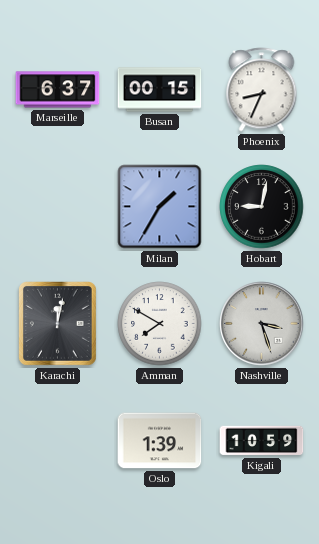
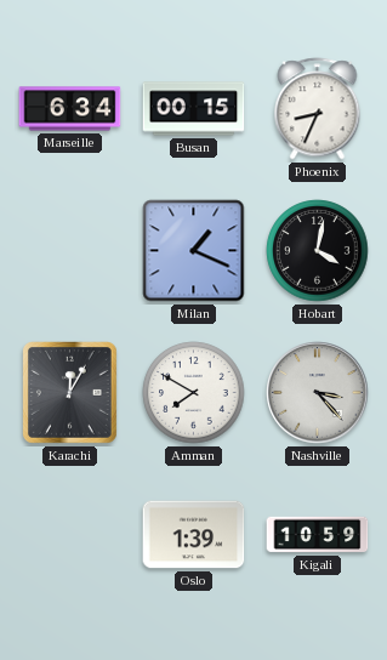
Marseille: 6:37 -> 6:34 (70, 109)
Milan: 1:35 -> 1:19 (194, 251)
Hobart: 9:02 -> 4:02 (318, 251)
Karachi: 12:02 -> 12:05 (70, 393)
Nashville: 3:27 -> 3:23 (318, 393)
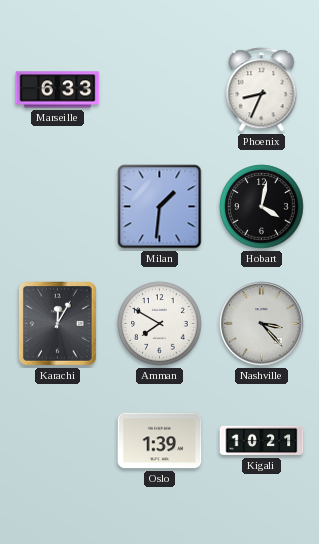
Marseille: 6:34 -> 6:33 (58, 90)
Busan: 00:15 -> none (194, 109)
Milan: 1:19 -> 1:31 (160, 207)
Kigali: 10:59 -> 10:21 (262, 441)
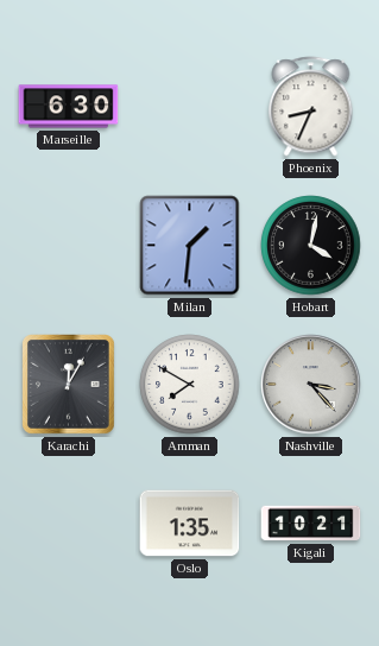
Marseille: 6:33 -> 6:30 (69, 107)
Oslo: 1:39 -> 1:35 (190, 524)
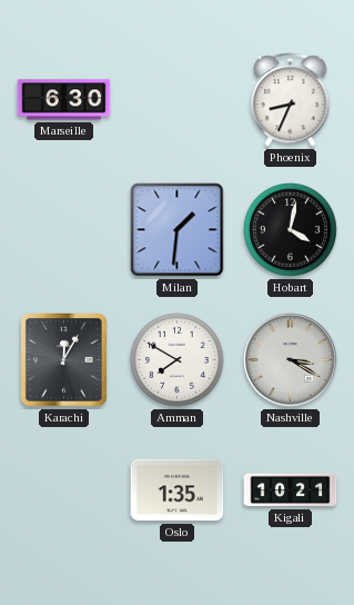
Nashville: 3:23 -> 3:20 (291, 360)
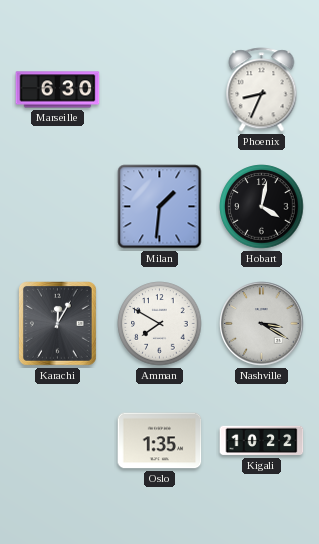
Kigali: 10:21 -> 10:22 (262, 441)
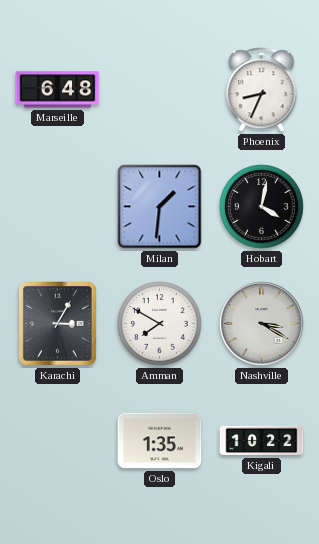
Marseille: 6:30 -> 6:48 (58, 90)
Karachi: 12:05 -> 3:05 (58, 324)
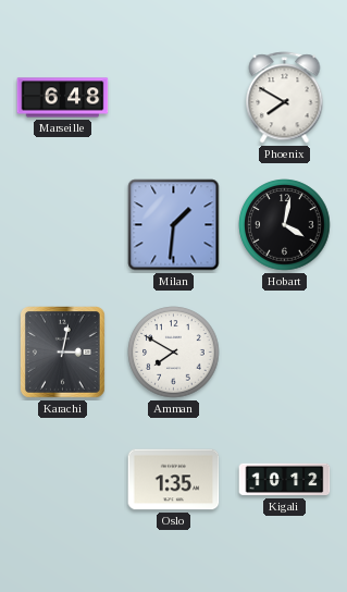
Phoenix: 8:34 -> 7:50 (285, 98)
Karachi: 3:05 -> 3:02 (63, 353)
Nashville: 3:20 -> none (262, 324)
Kigali: 10:22 -> 10:12 (285, 480)
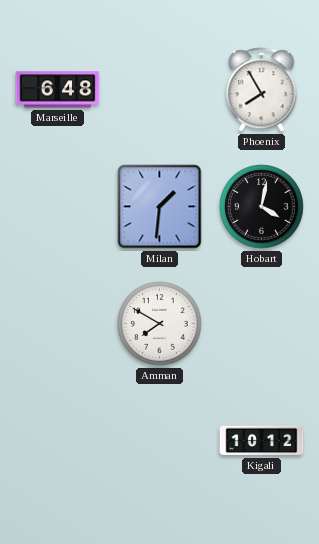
Phoenix: 7:50 -> 7:55 (262, 90)
Karachi: 3:02 -> none (63, 353)
Oslo: 1:35 -> none (174, 480)
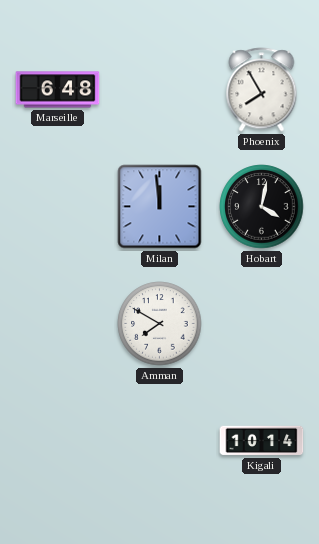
Milan: 1:31 -> 11:59 (160, 207)
Kigali: 10:12 -> 10:14 (262, 441)
